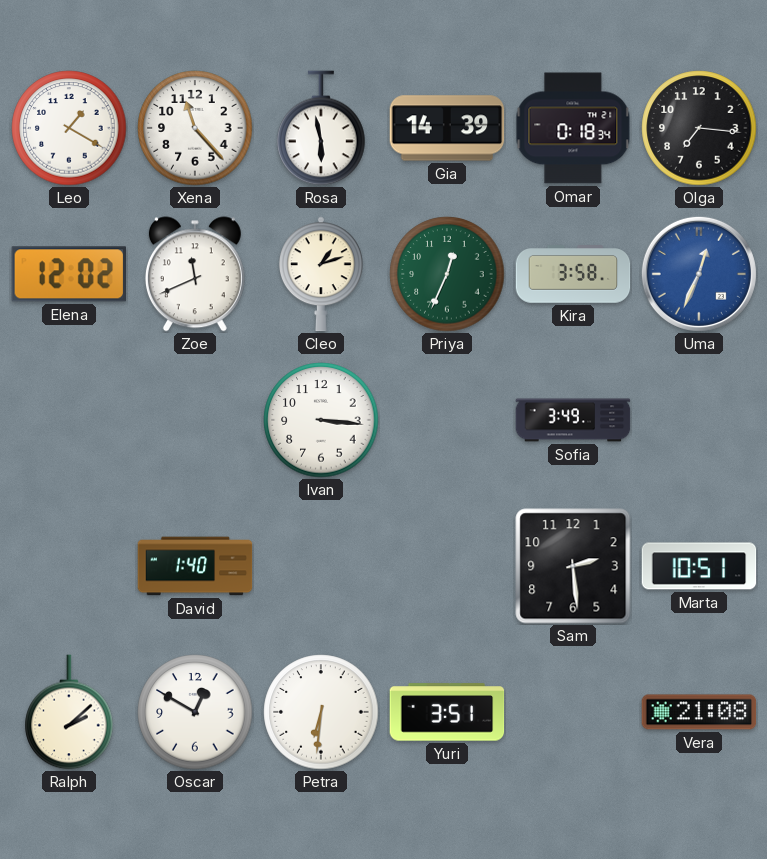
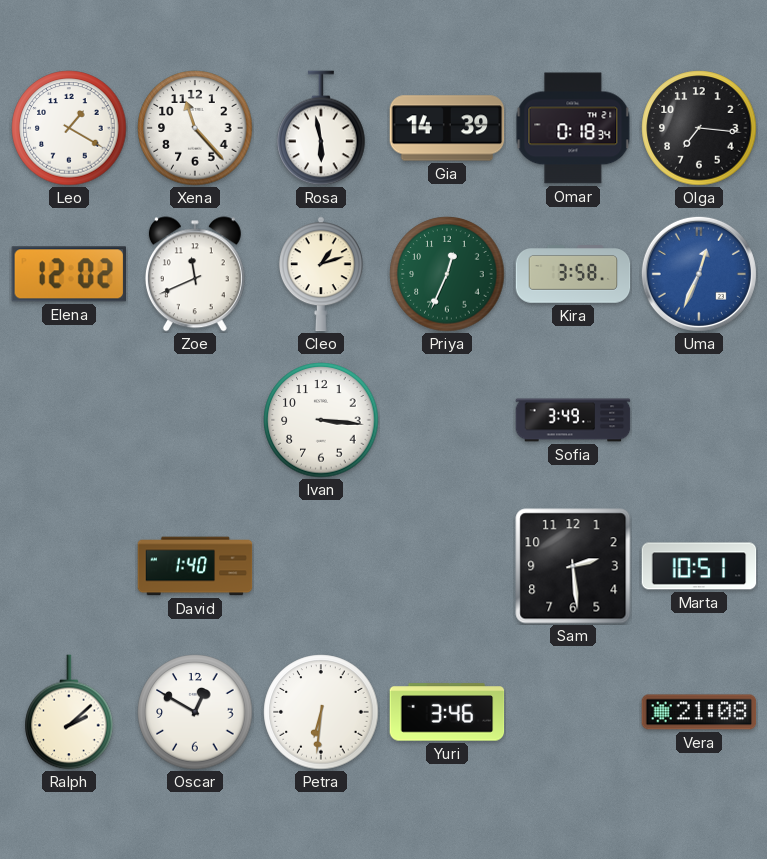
Yuri: 3:51 -> 3:46 (447, 712)
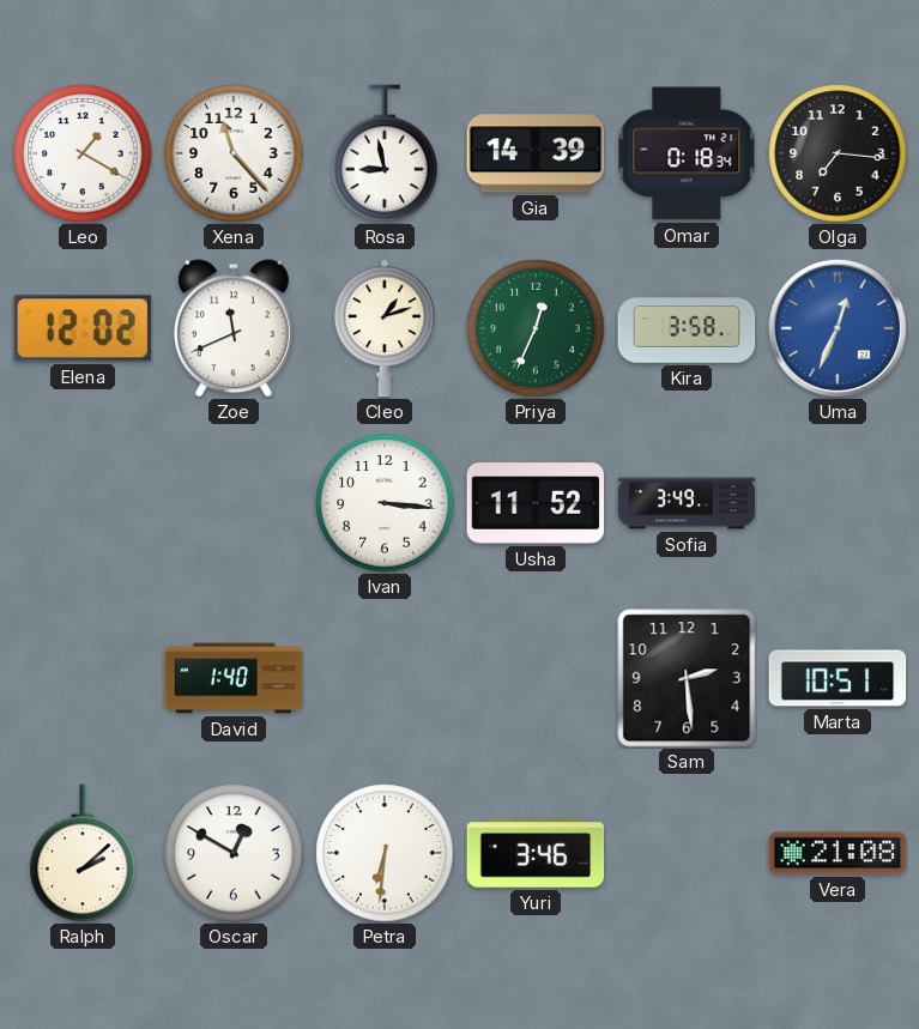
Rosa: 5:58 -> 8:58 (385, 153)
Usha: none -> 11:52 (536, 503)
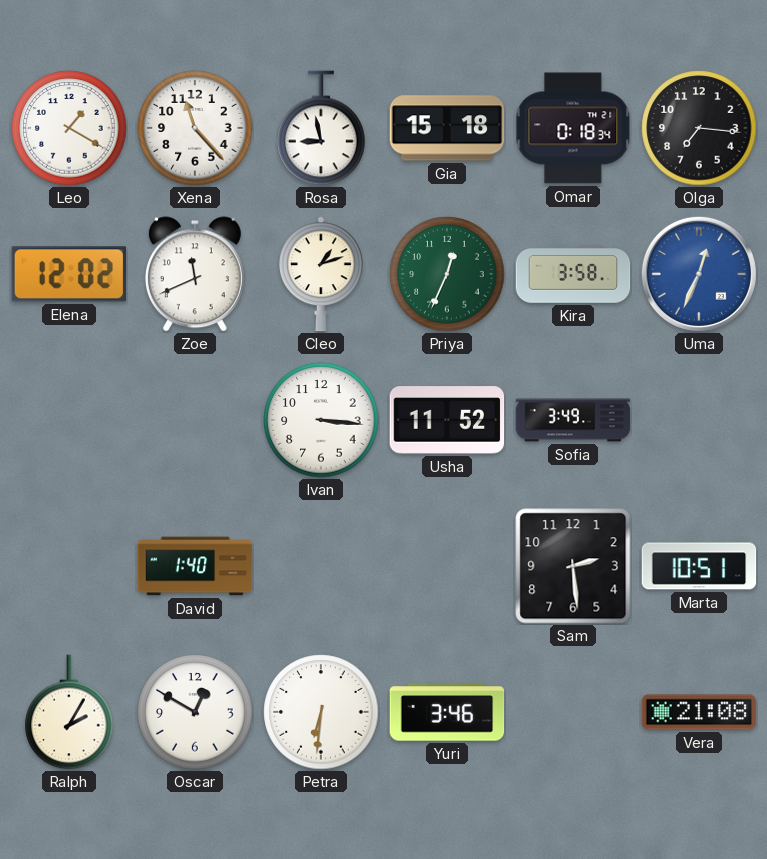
Gia: 14:39 -> 15:18 (447, 128)
Ralph: 2:08 -> 2:05 (69, 712)
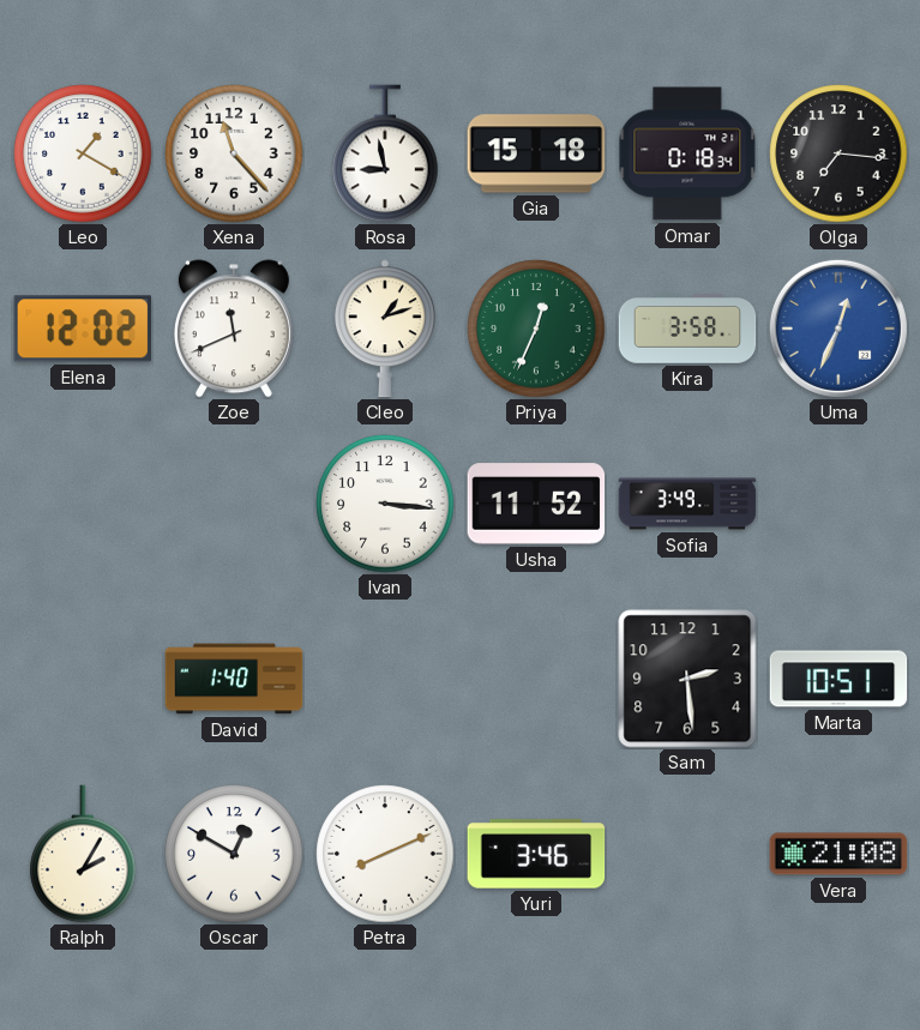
Petra: 6:31 -> 8:11 (385, 854)
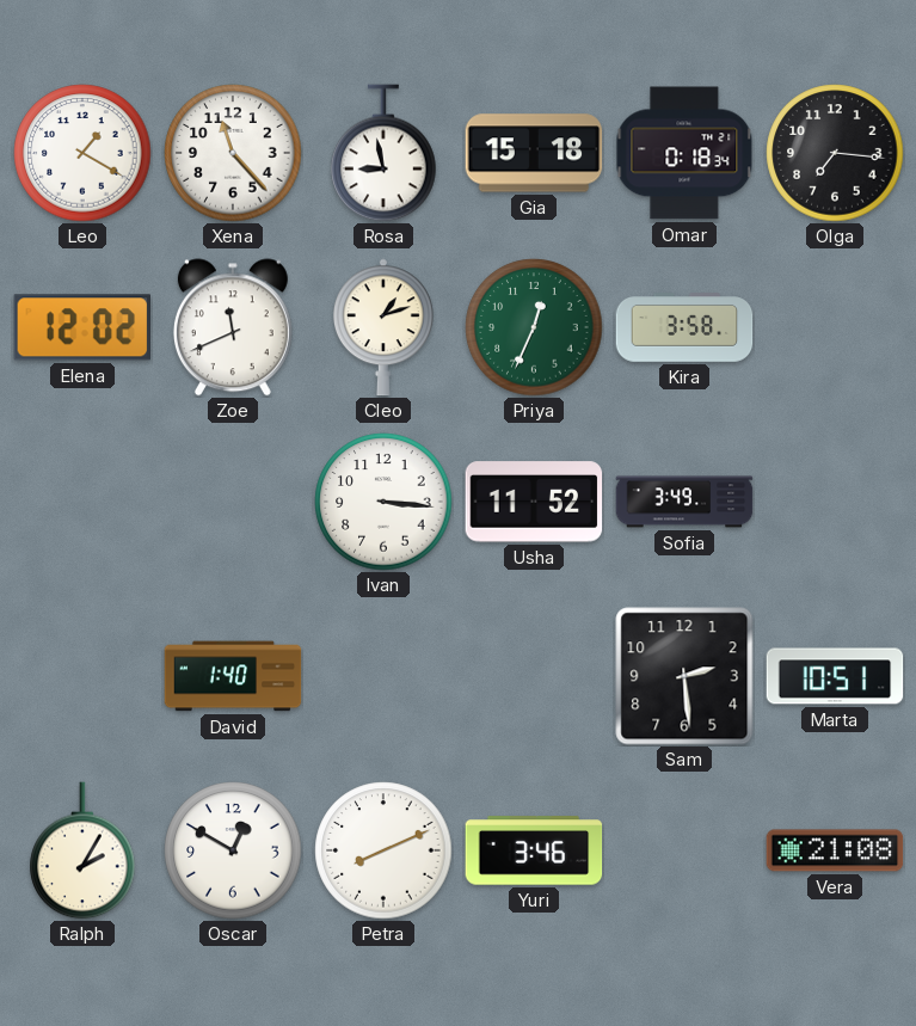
Uma: 12:34 -> none (838, 329)
